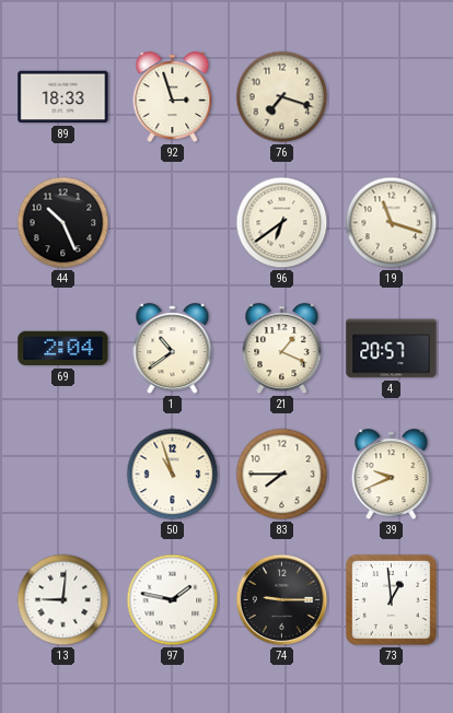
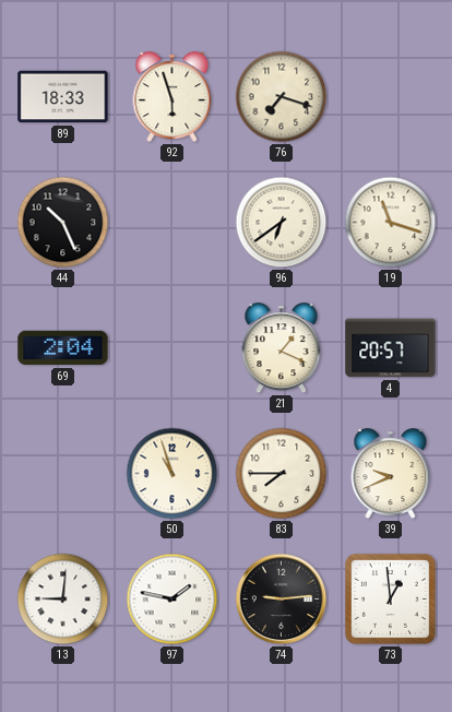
92: 2:57 -> 5:57 (173, 97)
1: 10:39 -> none (173, 349)
74: 9:15 -> 9:14 (282, 600)
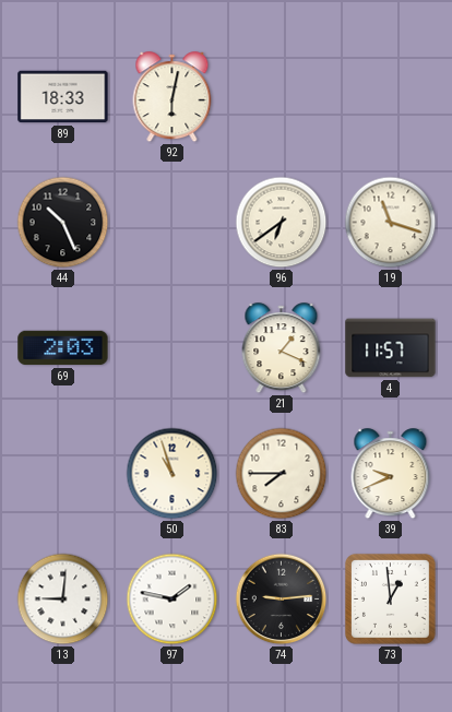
92: 5:57 -> 6:02 (173, 97)
76: 7:18 -> none (282, 97)
69: 2:04 -> 2:03 (63, 348)
4: 20:57 -> 11:57 (391, 348)
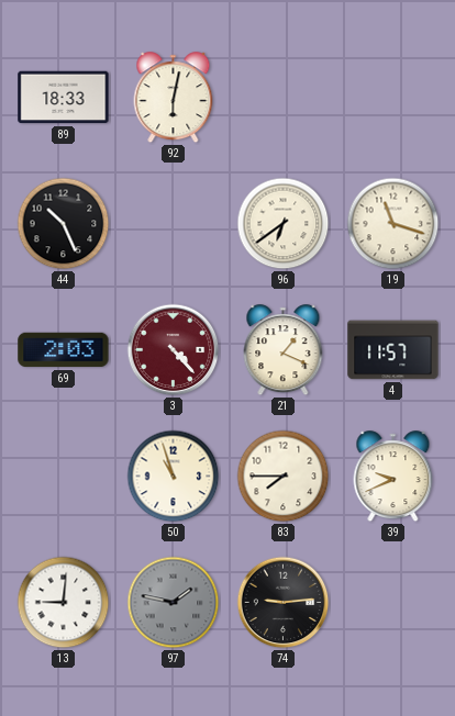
3: none -> 4:23 (174, 350)
97 dial: white -> grey (174, 603)
73: 12:59 -> none (391, 600)
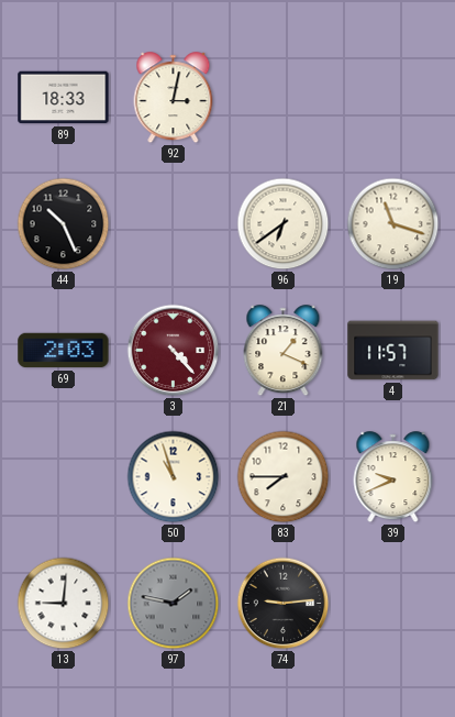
92: 6:02 -> 3:02 (174, 98)
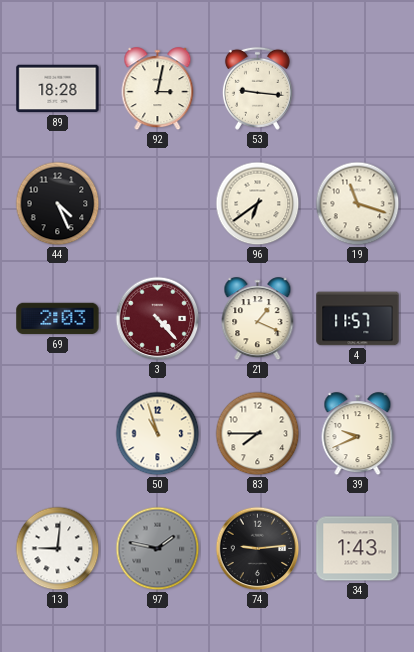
89: 18:33 -> 18:28 (58, 89)
53: none -> 9:16 (257, 88)
44: 10:26 -> 4:26 (58, 204)
34: none -> 1:43 (358, 549)
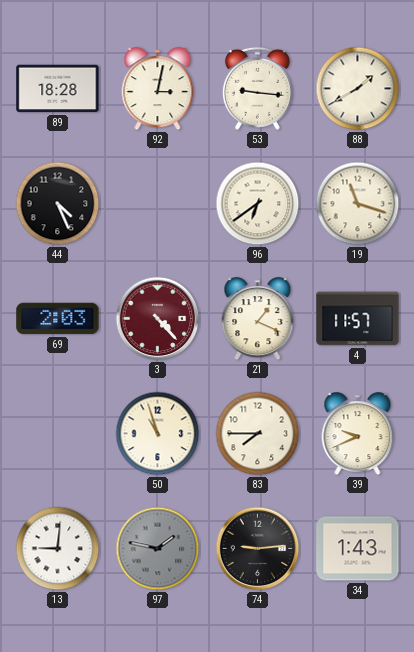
88: none -> 1:40 (358, 89)
